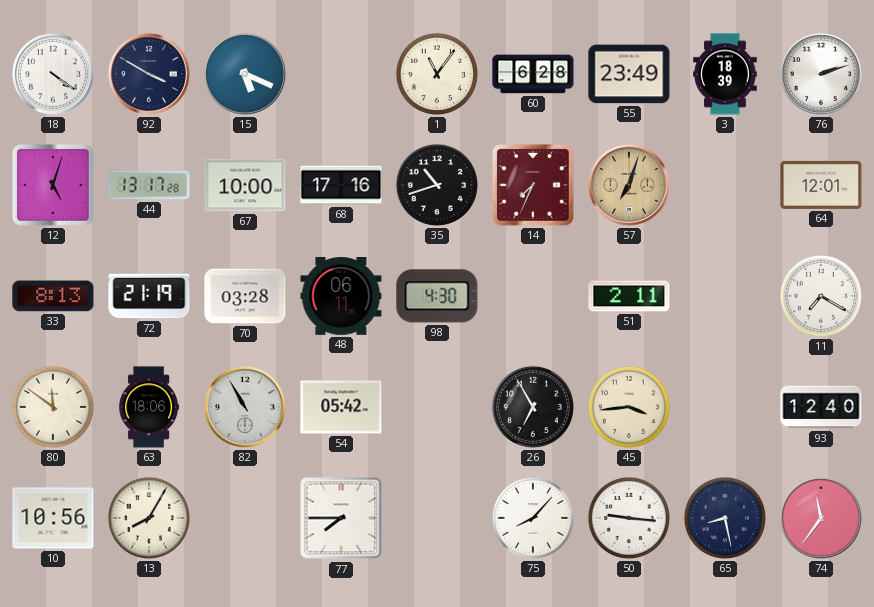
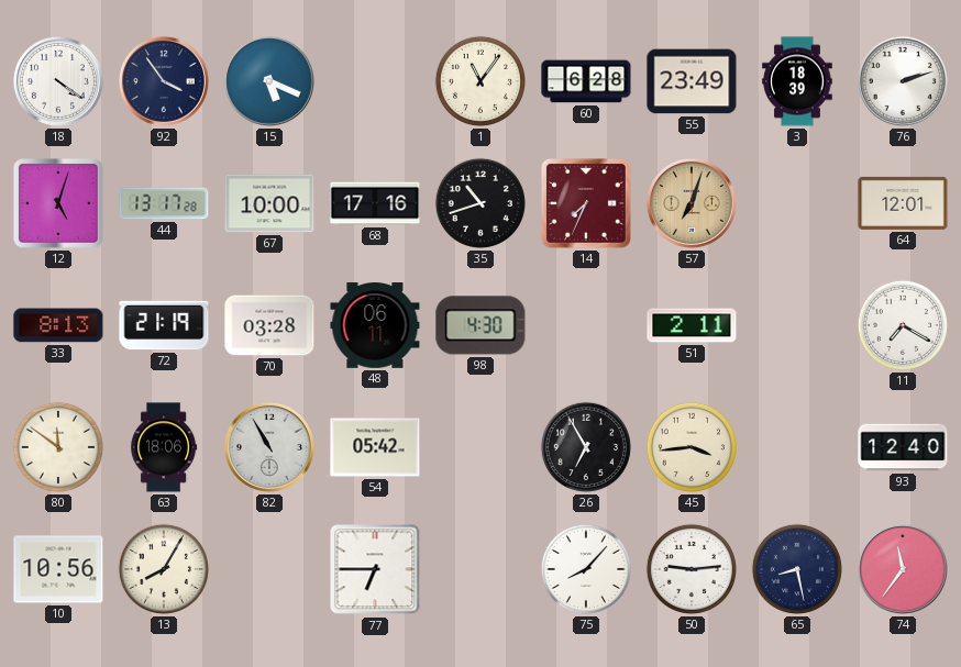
92: 3:50 -> 3:54 (164, 81)
77: 7:45 -> 6:45 (375, 569)
50: 9:16 -> 9:14 (692, 569)
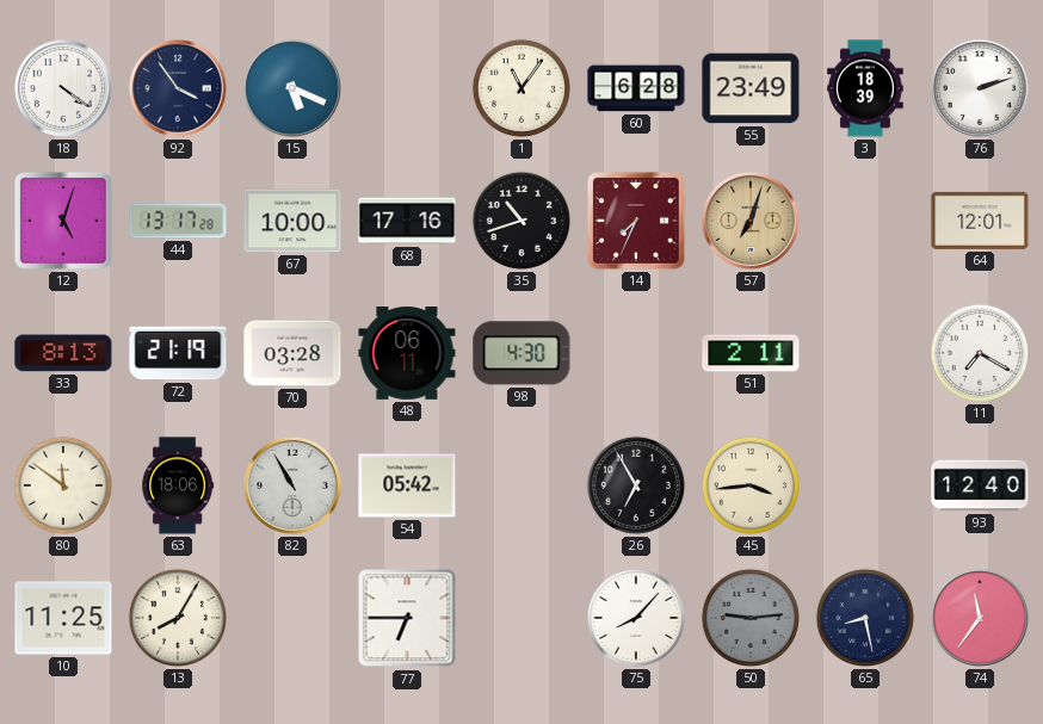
10: 10:56 -> 11:25 (63, 618)
50 dial: white -> grey (751, 618)
